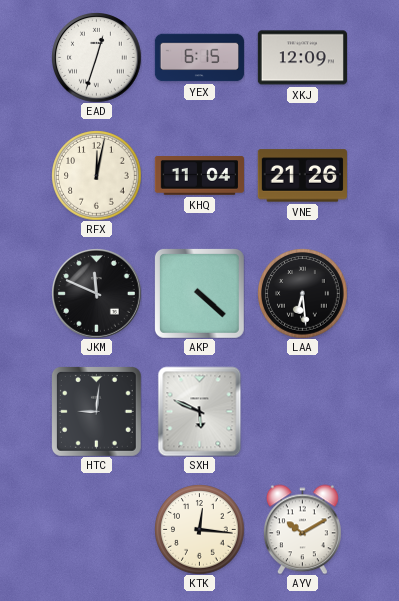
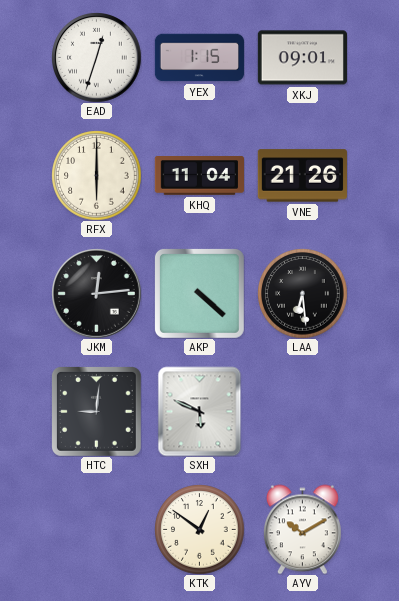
YEX: 6:15 -> 1:15 (199, 58)
XKJ: 12:09 -> 09:01 (302, 58)
RFX: 12:02 -> 6:00 (96, 175)
JKM: 11:49 -> 12:14 (96, 293)
KTK: 12:16 -> 12:51 (199, 529)
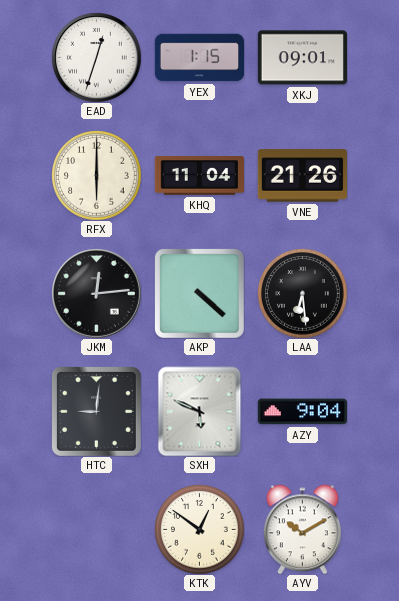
AZY: none -> 9:04 (302, 412)
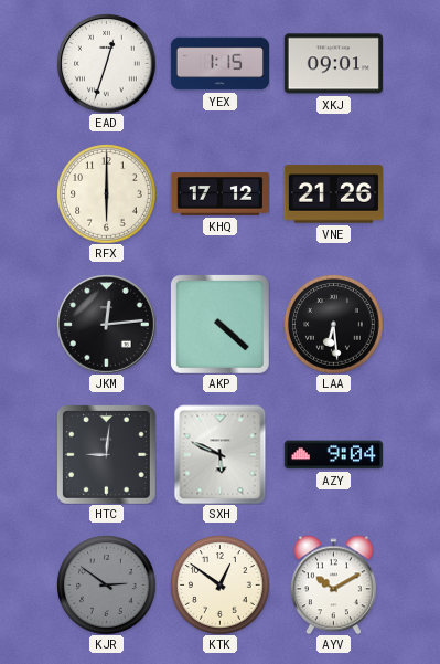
KHQ: 11:04 -> 17:12 (219, 194)
KJR: none -> 2:51 (106, 584)
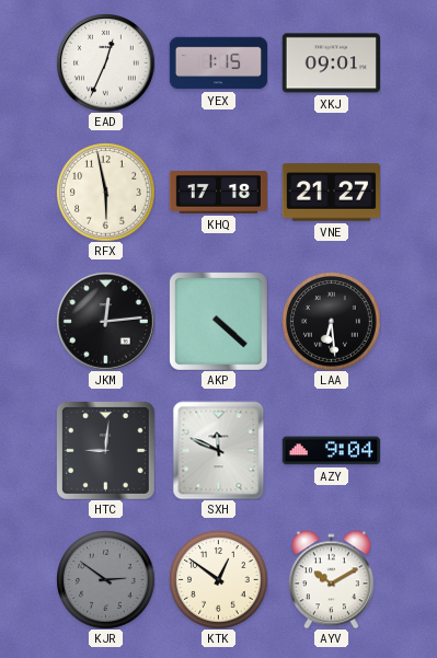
EAD: 12:33 -> 12:34 (105, 62)
RFX: 6:00 -> 5:58 (105, 192)
KHQ: 17:12 -> 17:18 (218, 193)
VNE: 21:26 -> 21:27 (331, 193)
SXH: 5:49 -> 11:49 (219, 450)
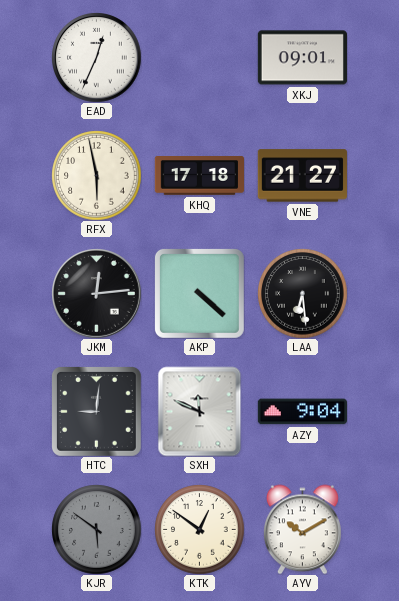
YEX: 1:15 -> none (218, 64)
KJR: 2:51 -> 5:51 (96, 529)
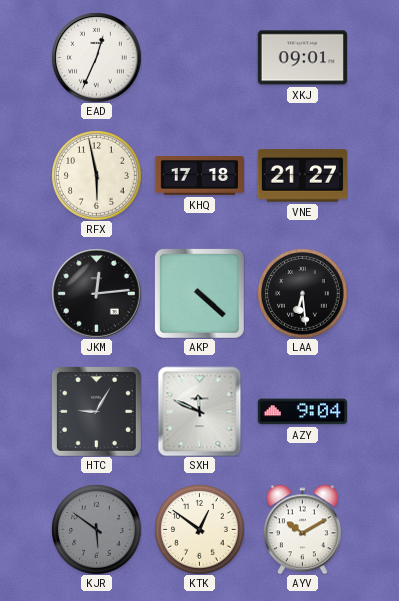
HTC: 9:01 -> 9:05 (96, 411)
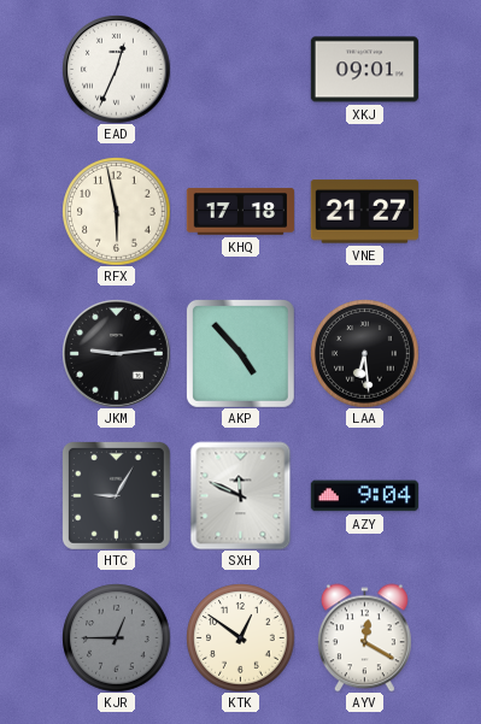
JKM: 12:14 -> 9:14 (116, 353)
AKP: 4:22 -> 4:53 (240, 353)
KJR: 5:51 -> 12:45 (116, 637)
AYV: 10:10 -> 12:20 (364, 637)
